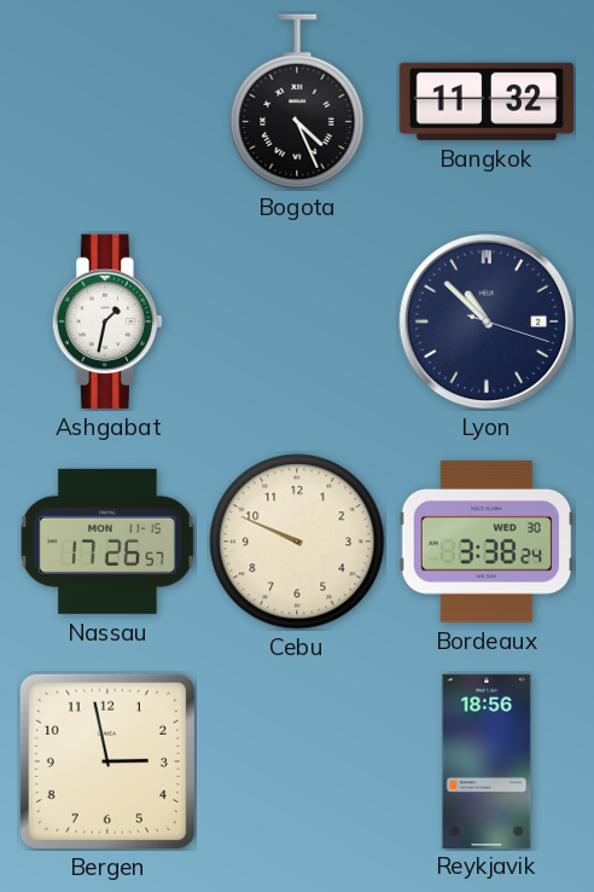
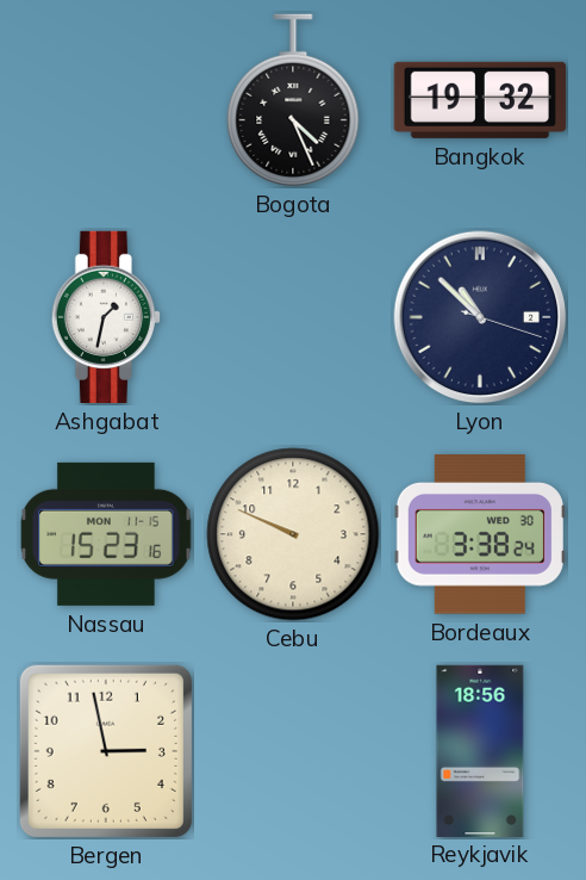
Bangkok: 11:32 -> 19:32 (480, 100)
Nassau: 17:26 -> 15:23 (106, 534)
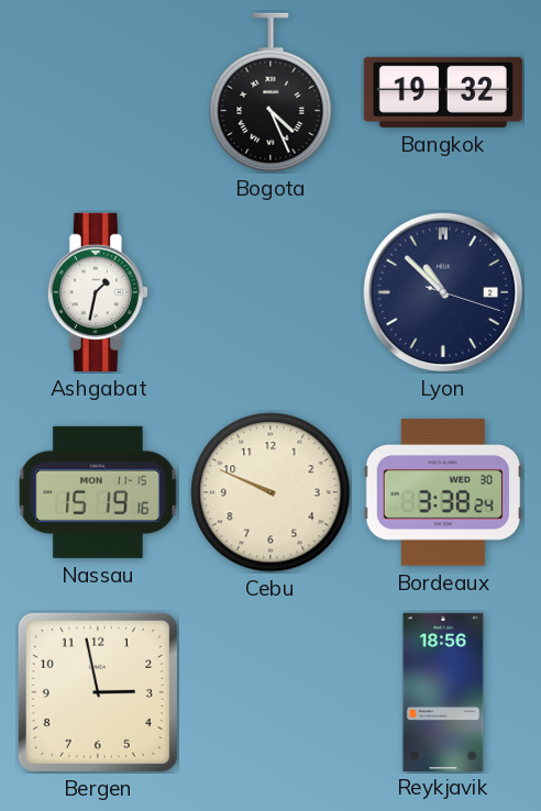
Nassau: 15:23 -> 15:19 (98, 492)
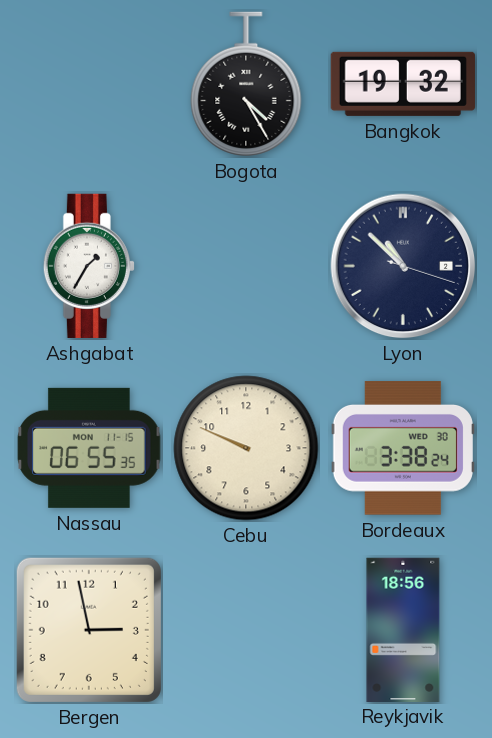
Bogota: 4:26 -> 4:25 (246, 84)
Ashgabat: 1:32 -> 1:35 (89, 266)
Nassau: 15:19 -> 06:55 (89, 448)
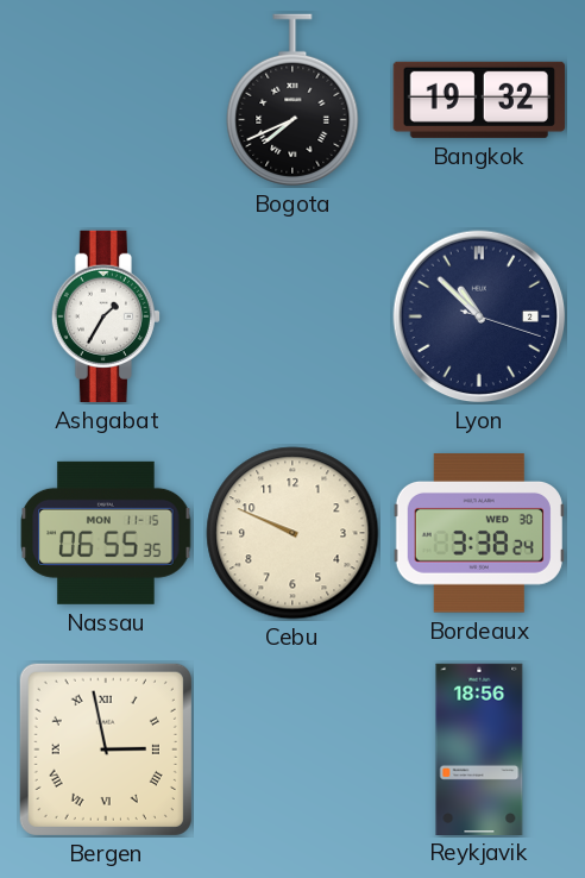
Bogota: 4:25 -> 7:41 (292, 100)
Bergen numerals: Arabic -> Roman (106, 750)
